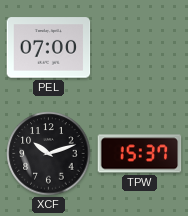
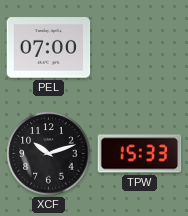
TPW: 15:37 -> 15:33 (140, 154)
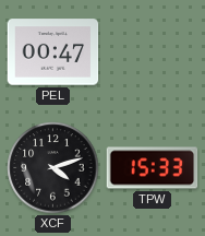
PEL: 07:00 -> 00:47 (53, 52)
XCF: 10:12 -> 4:12 (53, 168)
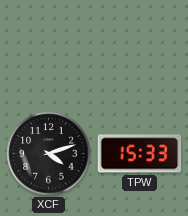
PEL: 00:47 -> none (53, 52)
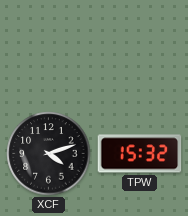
TPW: 15:33 -> 15:32 (140, 154)
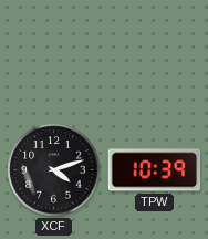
TPW: 15:32 -> 10:39 (155, 170)
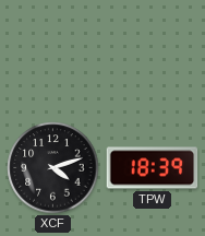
TPW: 10:39 -> 18:39 (153, 168)
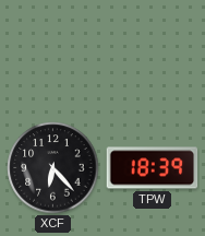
XCF: 4:12 -> 6:23 (53, 168)
